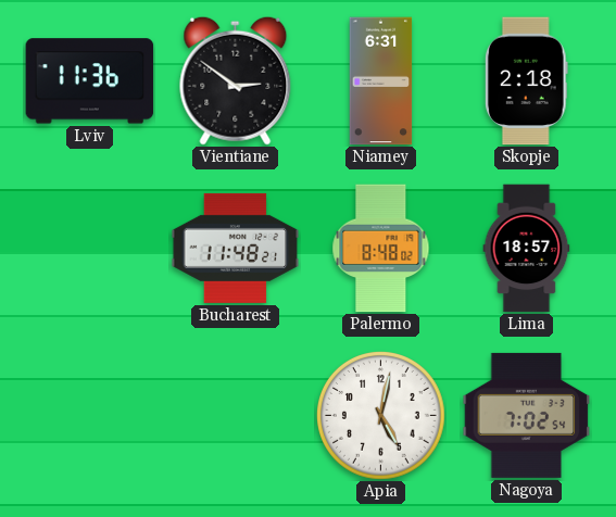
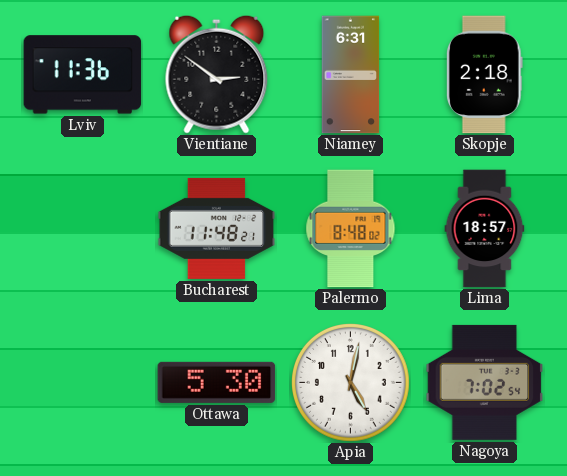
Ottawa: none -> 5:30 (217, 382)
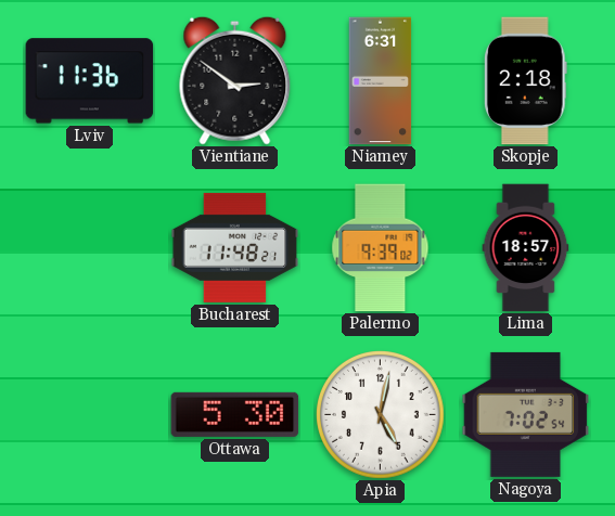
Palermo: 8:48 -> 9:39 (381, 248)
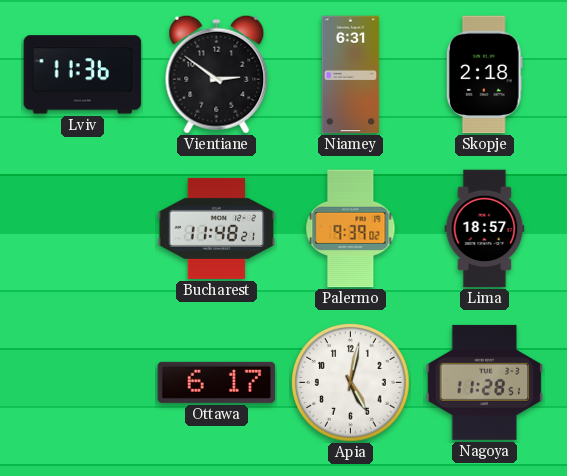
Ottawa: 5:30 -> 6:17 (217, 382)
Nagoya: 7:02 -> 11:28 (485, 382)
